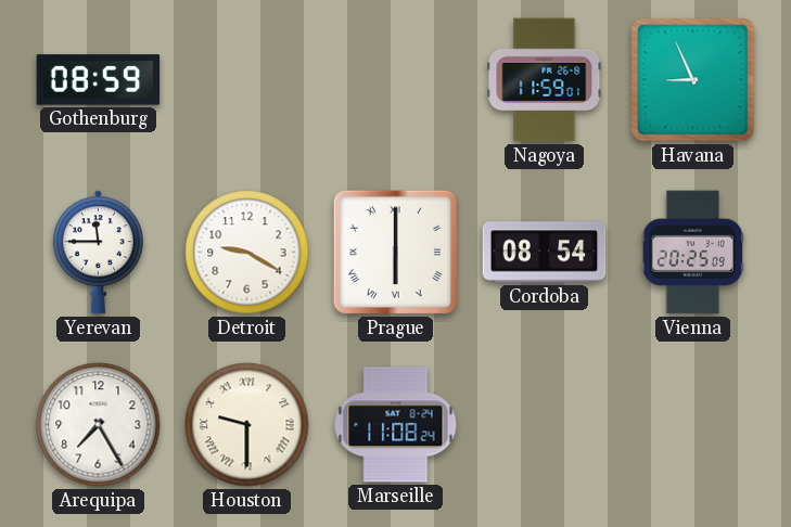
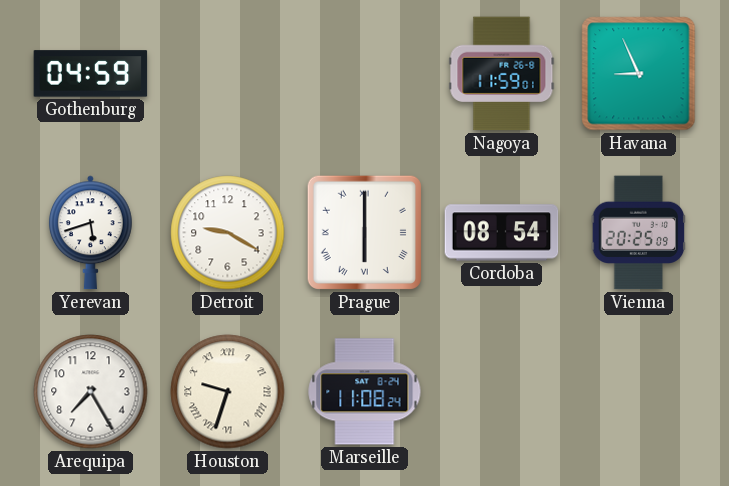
Gothenburg: 08:59 -> 04:59 (91, 74)
Yerevan: 11:45 -> 5:42 (90, 233)
Houston: 9:30 -> 9:33 (228, 392)
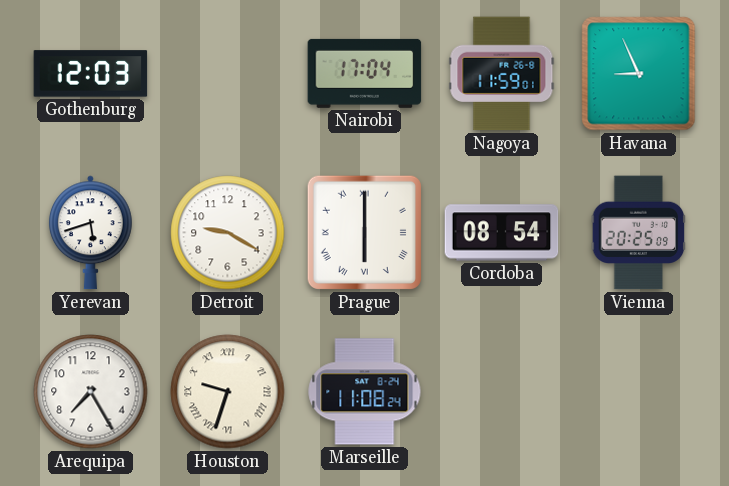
Gothenburg: 04:59 -> 12:03 (91, 74)
Nairobi: none -> 17:04 (365, 73)
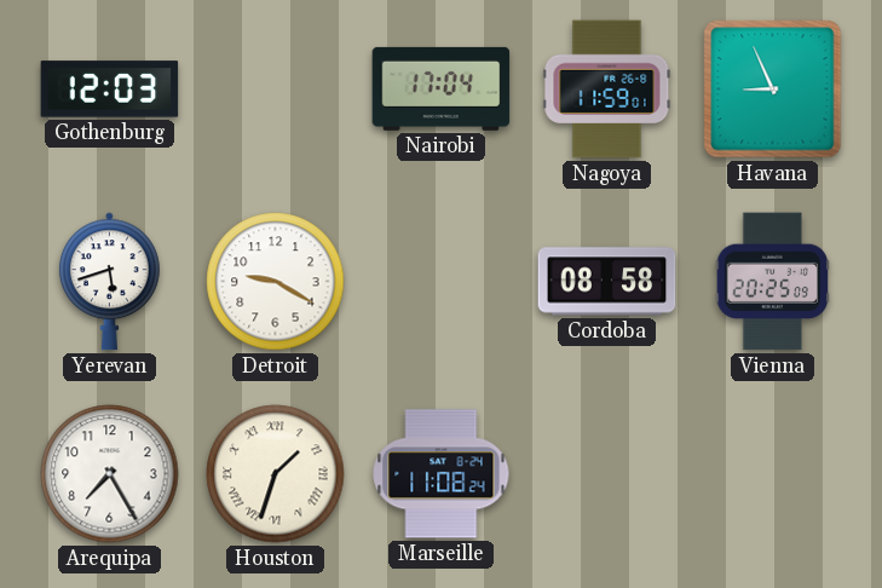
Prague: 6:00 -> none (364, 232)
Cordoba: 08:54 -> 08:58 (607, 282)
Houston: 9:33 -> 1:33 (276, 474)
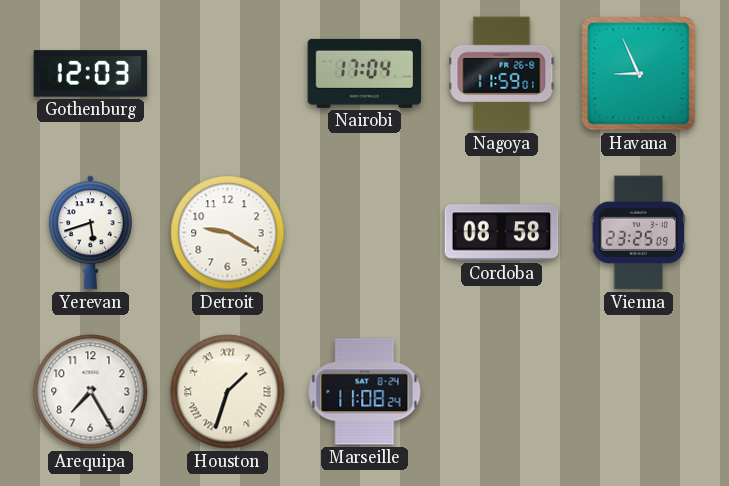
Vienna: 20:25 -> 23:25 (639, 233)
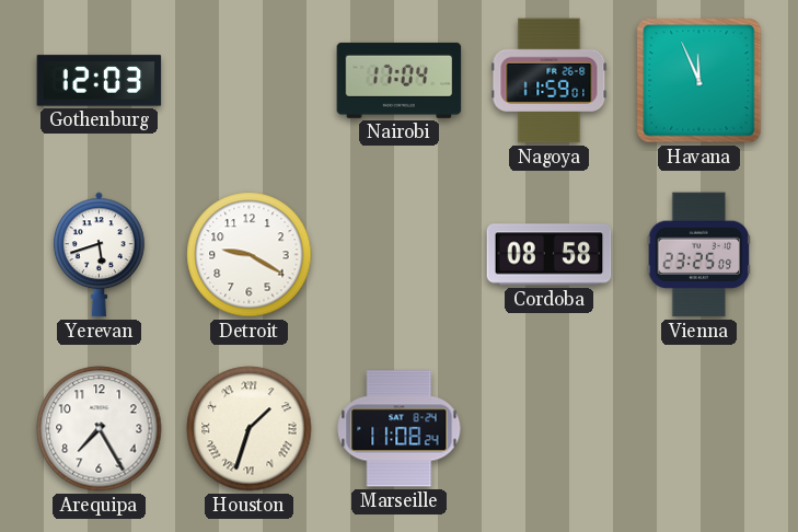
Havana: 8:56 -> 11:56 (699, 81)
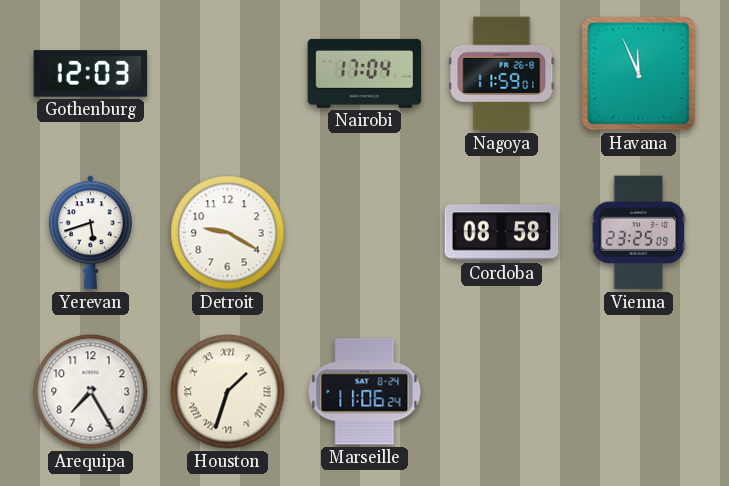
Marseille: 11:08 -> 11:06 (365, 392)
